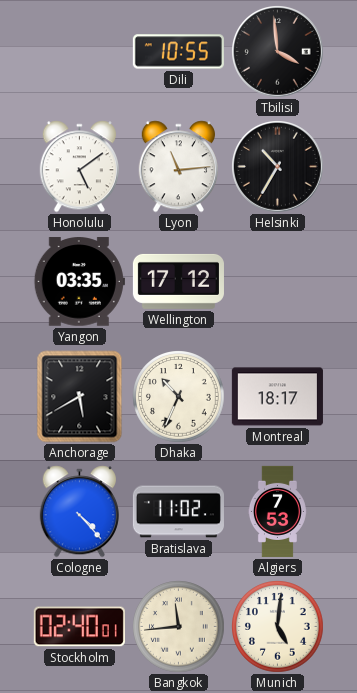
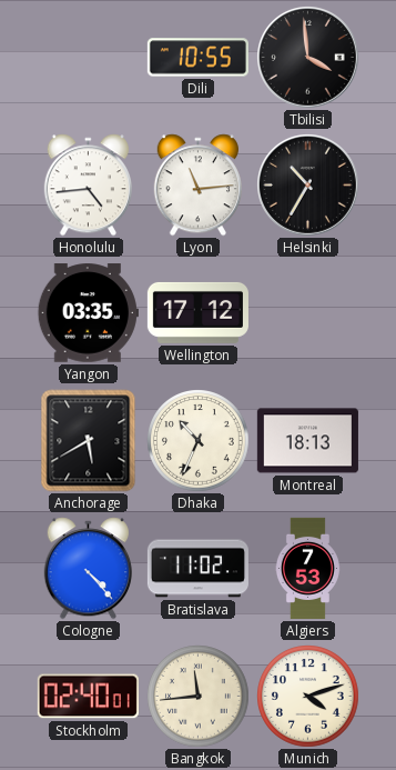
Honolulu: 5:09 -> 4:44 (88, 186)
Montreal: 18:17 -> 18:13 (307, 441)
Munich: 5:01 -> 4:12 (308, 697)
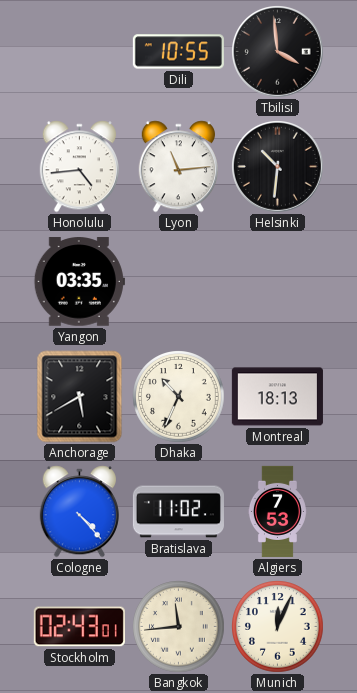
Helsinki: 10:35 -> 10:31 (278, 167)
Wellington: 17:12 -> none (197, 312)
Stockholm: 02:40 -> 02:43 (79, 627)
Munich: 4:12 -> 12:04 (278, 627)
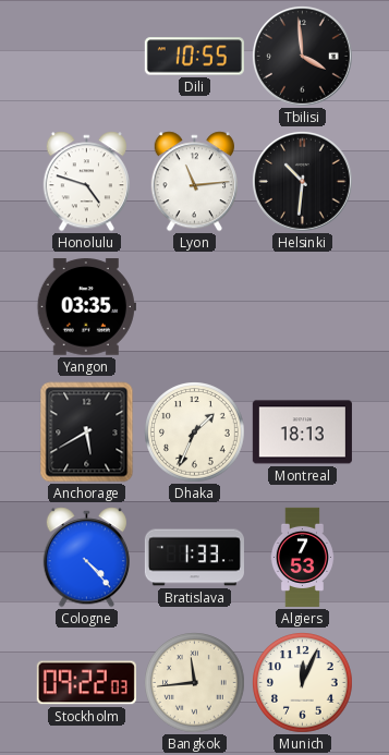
Honolulu: 4:44 -> 4:48 (86, 182)
Dhaka: 10:34 -> 1:34 (195, 433)
Bratislava: 11:02 -> 1:33 (194, 558)
Stockholm: 02:43 -> 09:22 (86, 683)
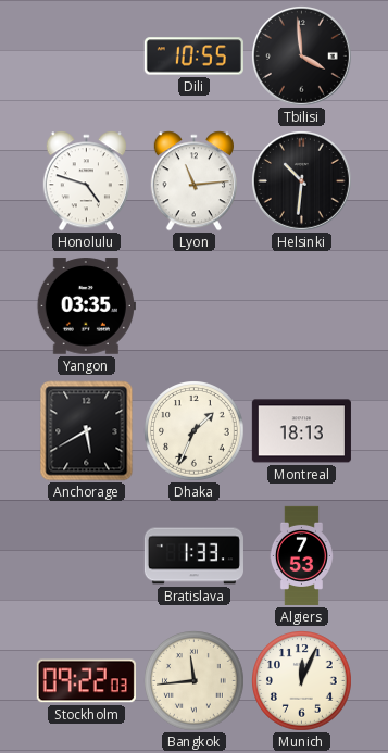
Cologne: 4:23 -> none (86, 558)
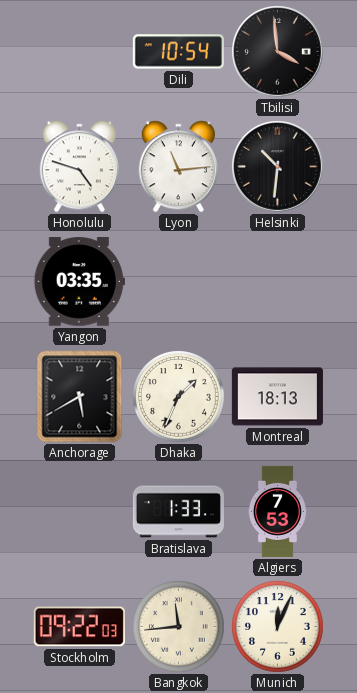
Dili: 10:55 -> 10:54 (178, 52)
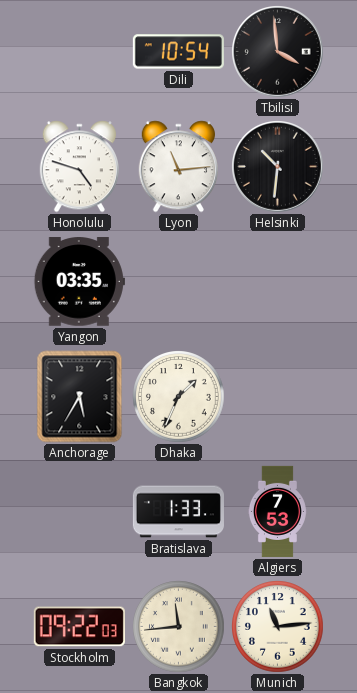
Anchorage: 5:40 -> 5:35 (80, 397)
Montreal: 18:13 -> none (277, 397)
Munich: 12:04 -> 11:14 (278, 627)
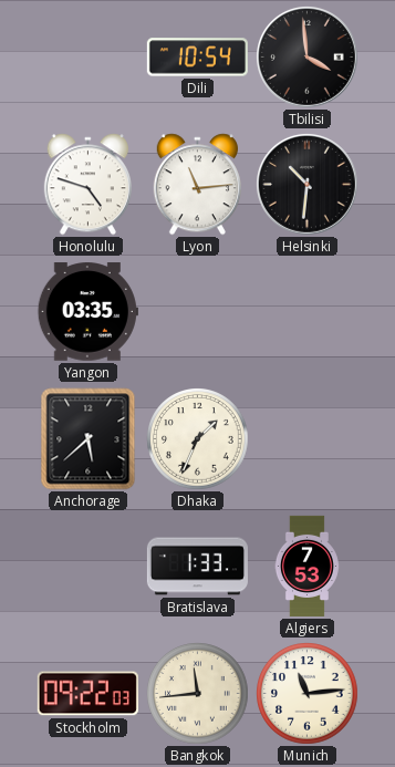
Anchorage: 5:35 -> 5:38 (89, 439)
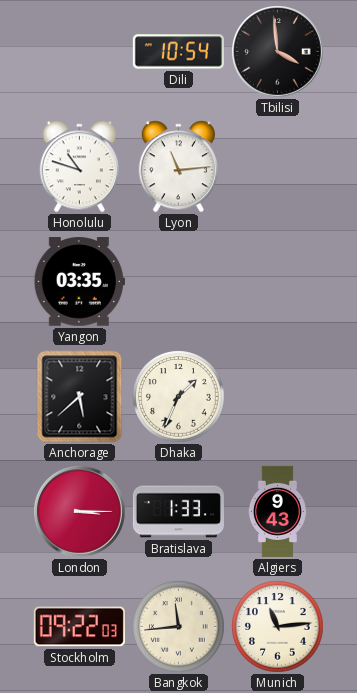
Honolulu: 4:48 -> 10:48 (79, 167)
Helsinki: 10:31 -> none (308, 185)
London: none -> 3:15 (80, 512)
Algiers: 7:53 -> 9:43 (277, 511)
